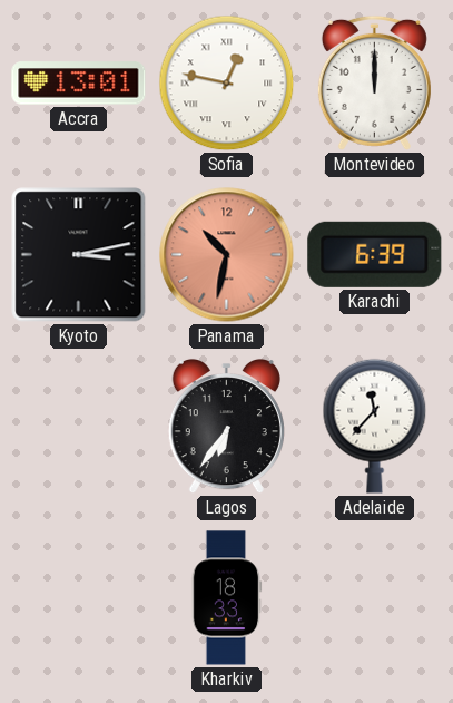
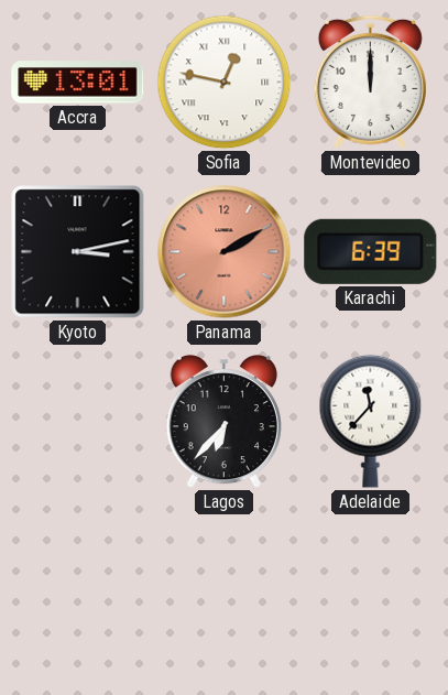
Panama: 10:32 -> 2:10 (225, 252)
Lagos: 6:36 -> 6:37 (223, 422)
Kharkiv: 18:33 -> none (227, 598)
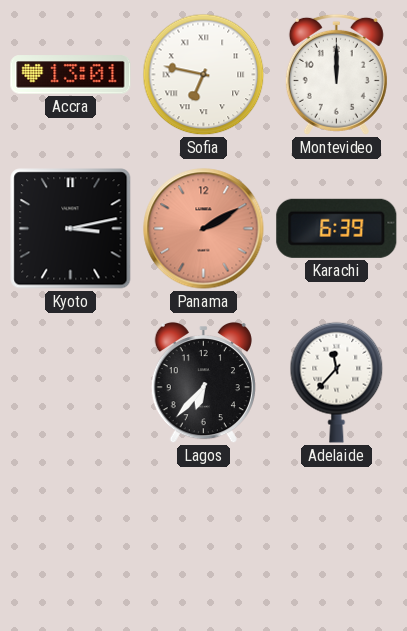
Sofia: 12:47 -> 6:47 (204, 75)
